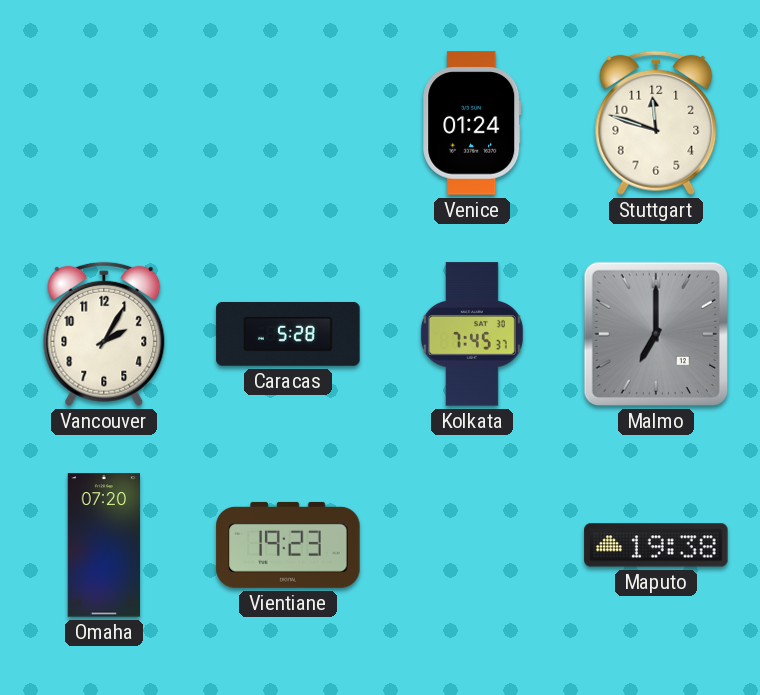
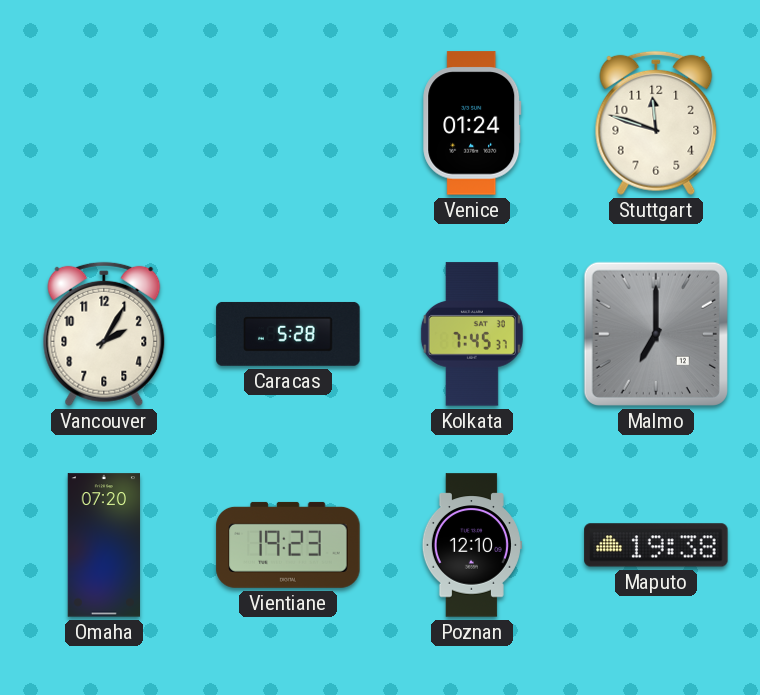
Poznan: none -> 12:10 (472, 545)
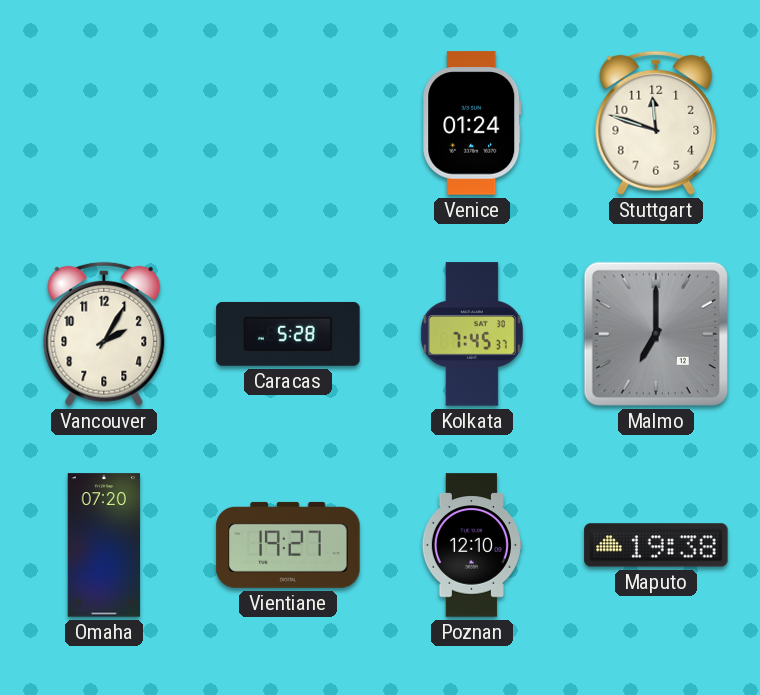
Vientiane: 19:23 -> 19:27 (288, 545)
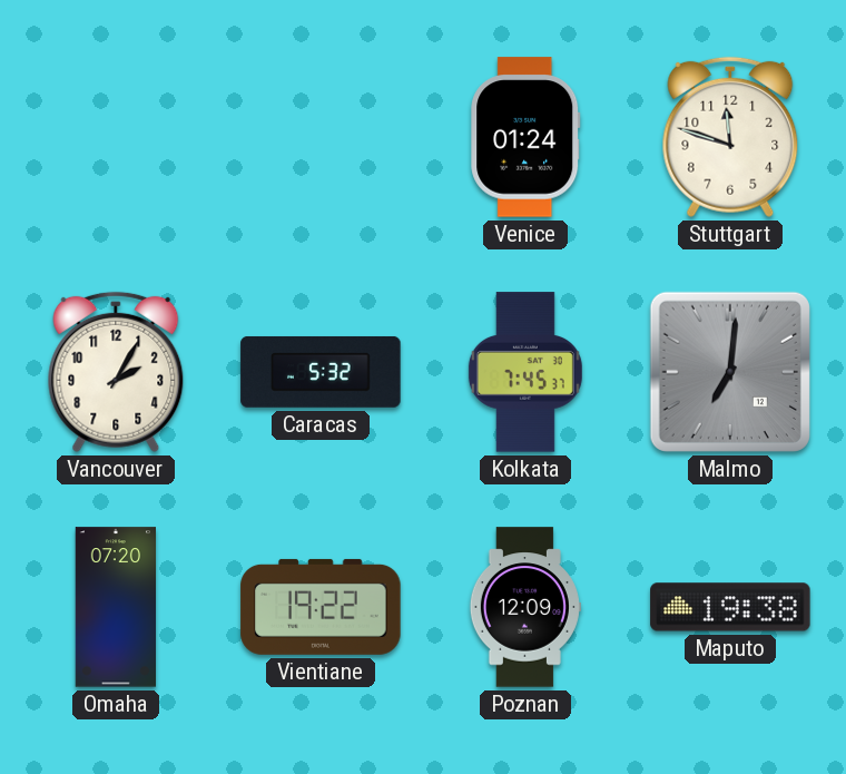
Caracas: 5:28 -> 5:32 (321, 372)
Malmo: 7:00 -> 7:01 (730, 372)
Vientiane: 19:27 -> 19:22 (321, 607)
Poznan: 12:10 -> 12:09 (525, 607)
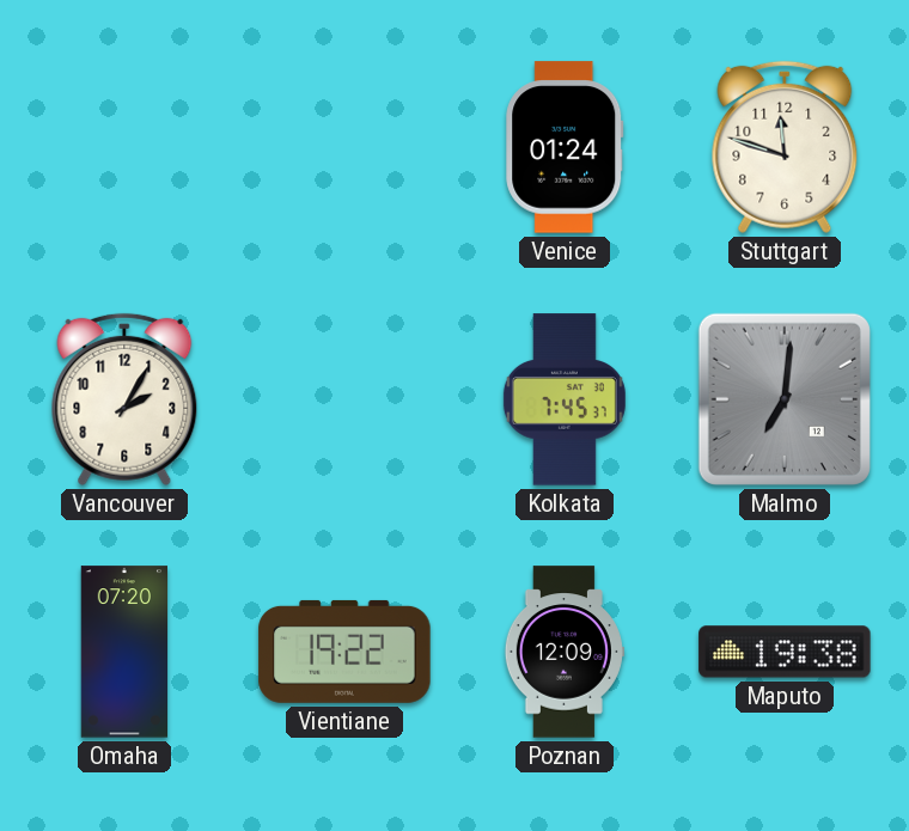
Caracas: 5:32 -> none (321, 372)
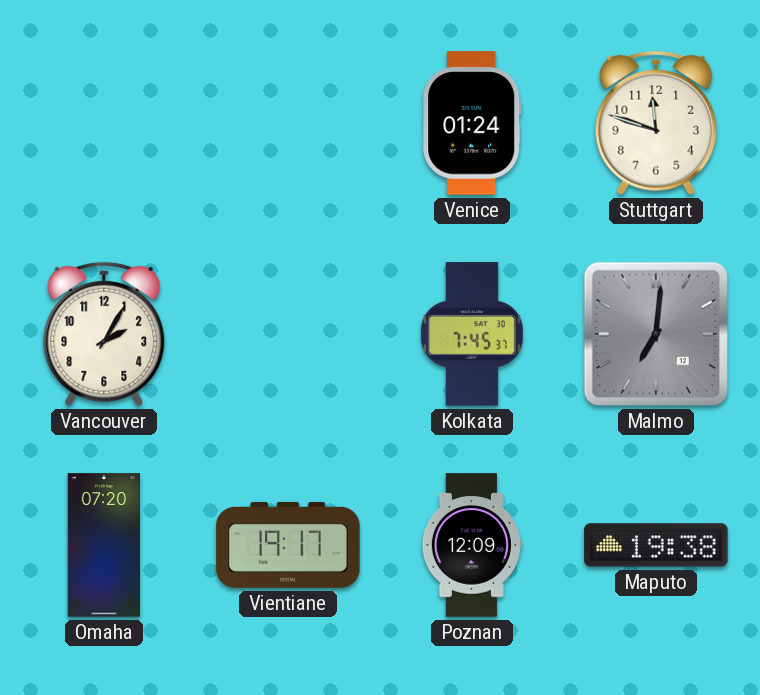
Vientiane: 19:22 -> 19:17 (288, 545)
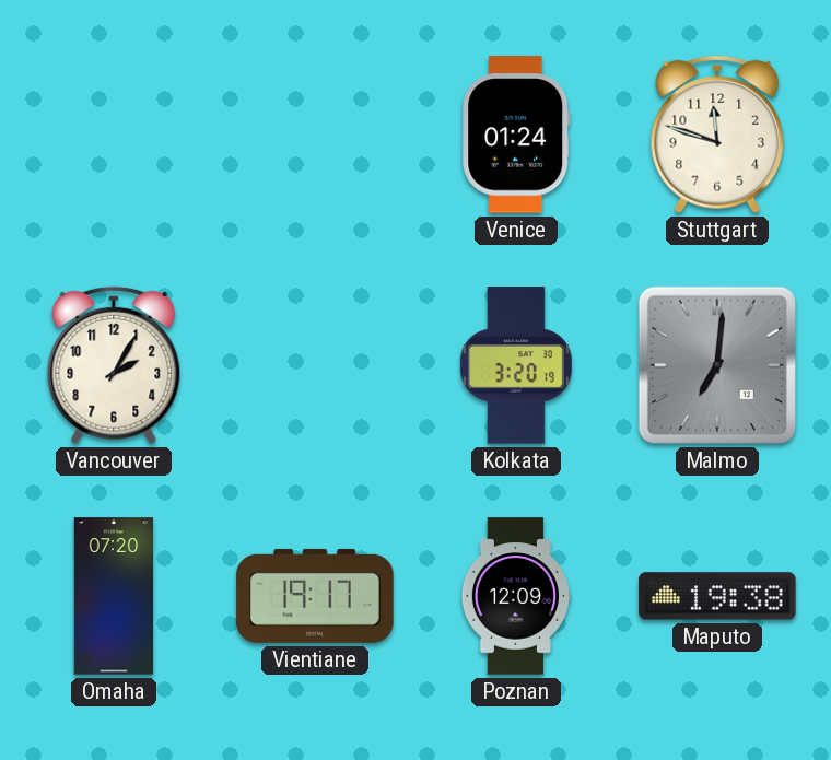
Kolkata: 7:45 -> 3:20 (516, 365)
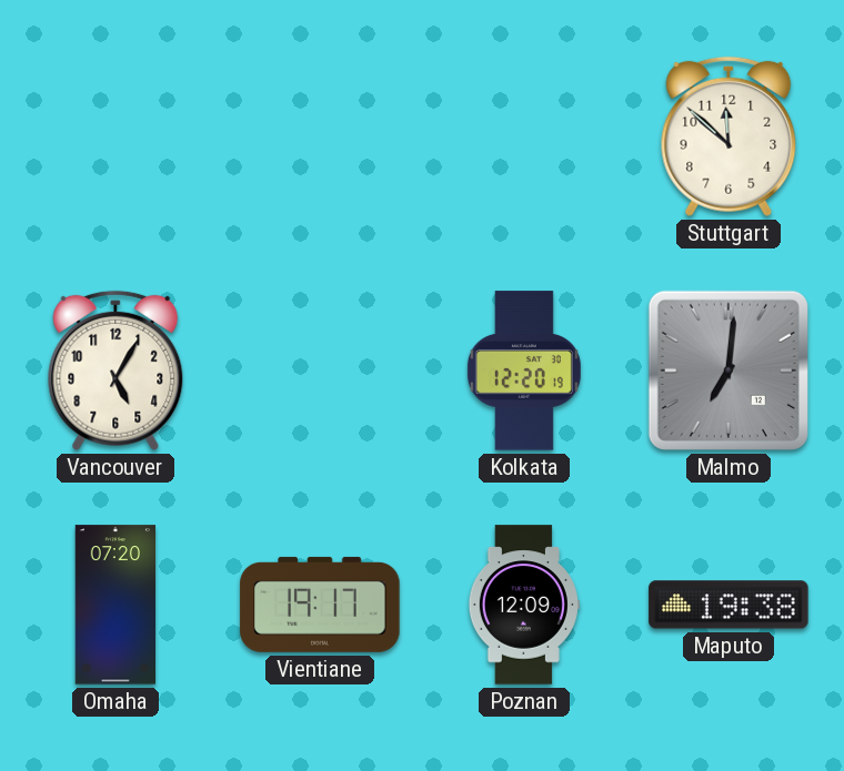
Venice: 01:24 -> none (516, 135)
Stuttgart: 11:48 -> 11:52 (729, 136)
Vancouver: 2:05 -> 5:05 (115, 371)
Kolkata: 3:20 -> 12:20 (524, 371)
